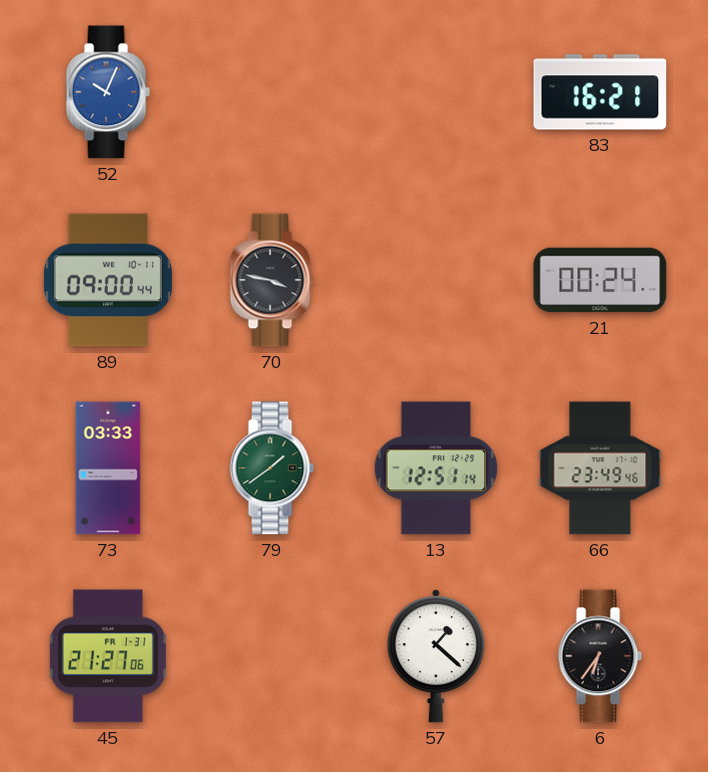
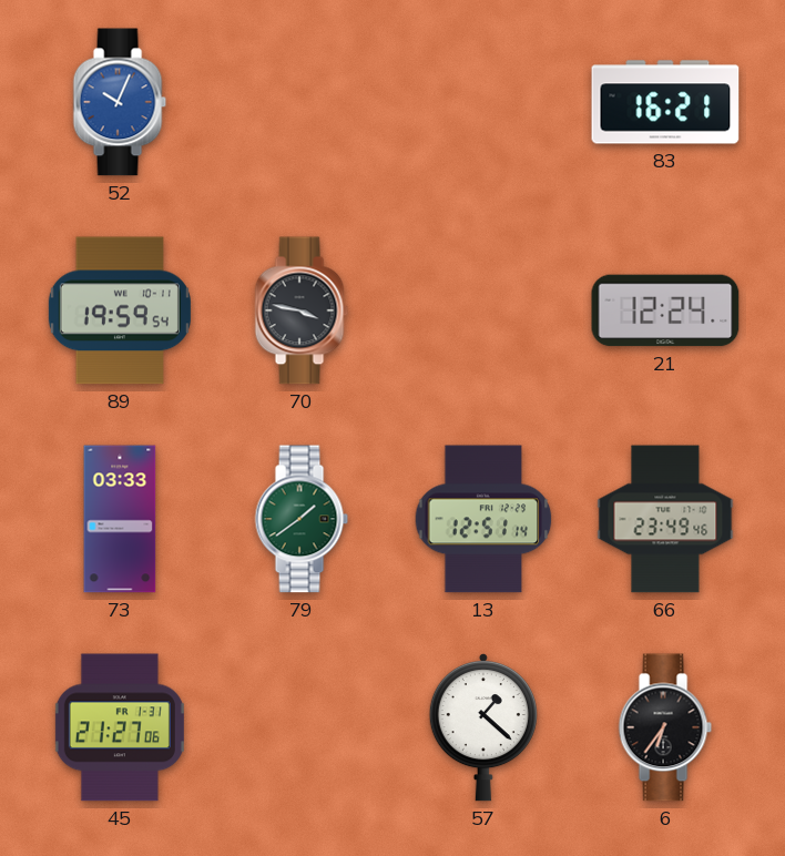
89: 09:00 -> 19:59 (120, 310)
21: 00:24 -> 12:24 (665, 310)
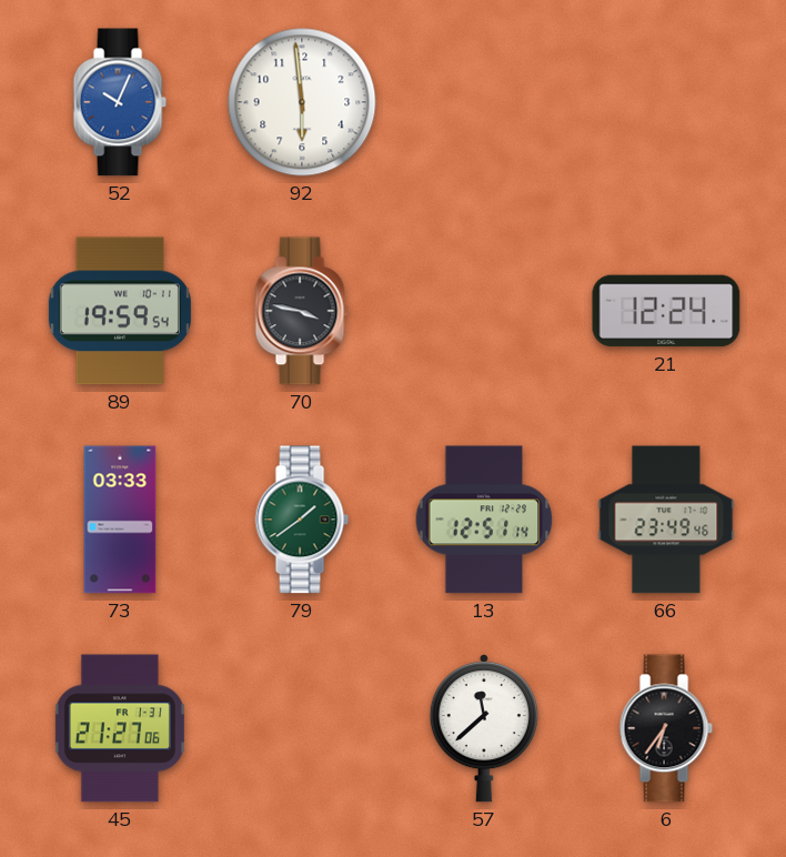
92: none -> 5:59 (302, 102)
83: 16:21 -> none (665, 102)
57: 1:22 -> 11:38 (484, 728)
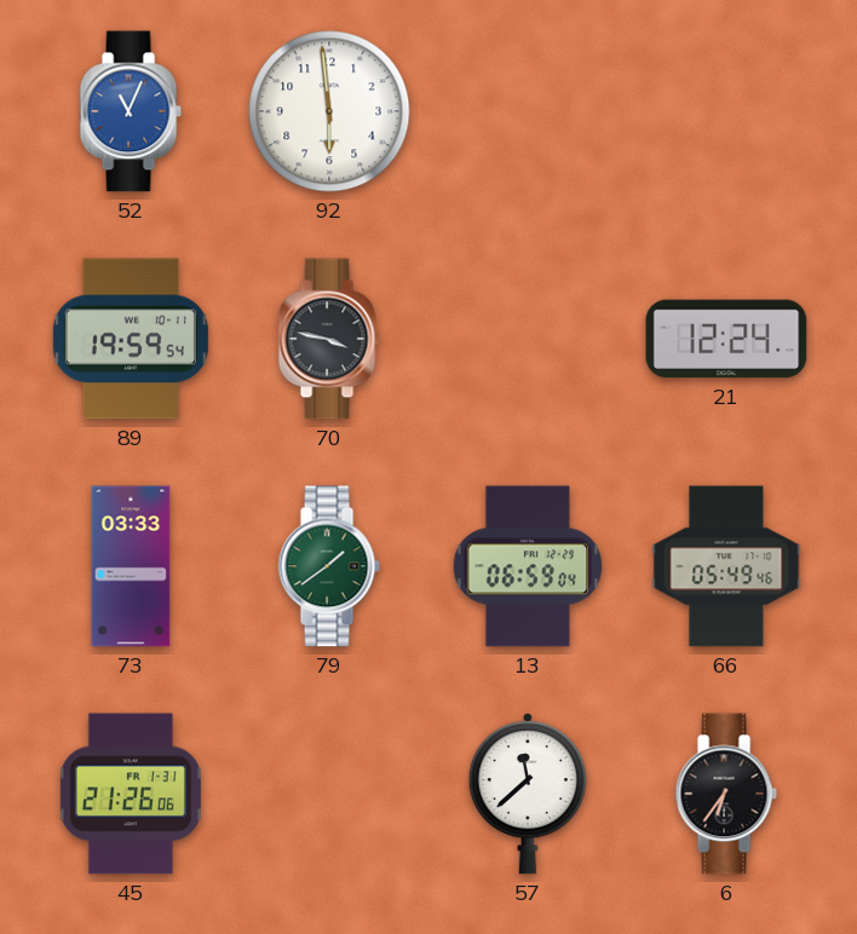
52: 10:04 -> 11:04 (131, 111)
13: 12:51 -> 06:59 (528, 566)
66: 23:49 -> 05:49 (726, 566)
45: 21:27 -> 21:26 (131, 794)
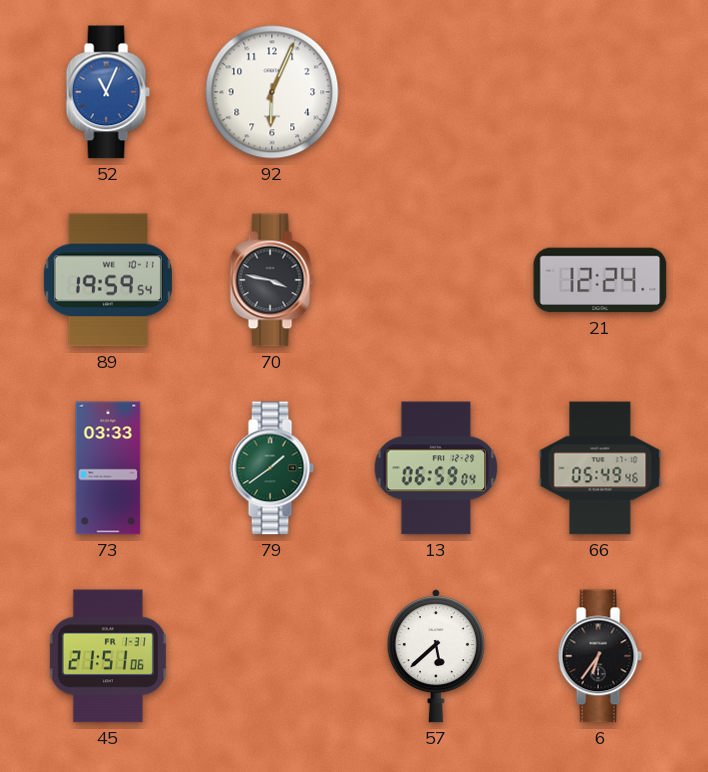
92: 5:59 -> 6:04 (272, 92)
45: 21:26 -> 21:51 (108, 656)
57: 11:38 -> 5:38 (436, 656)
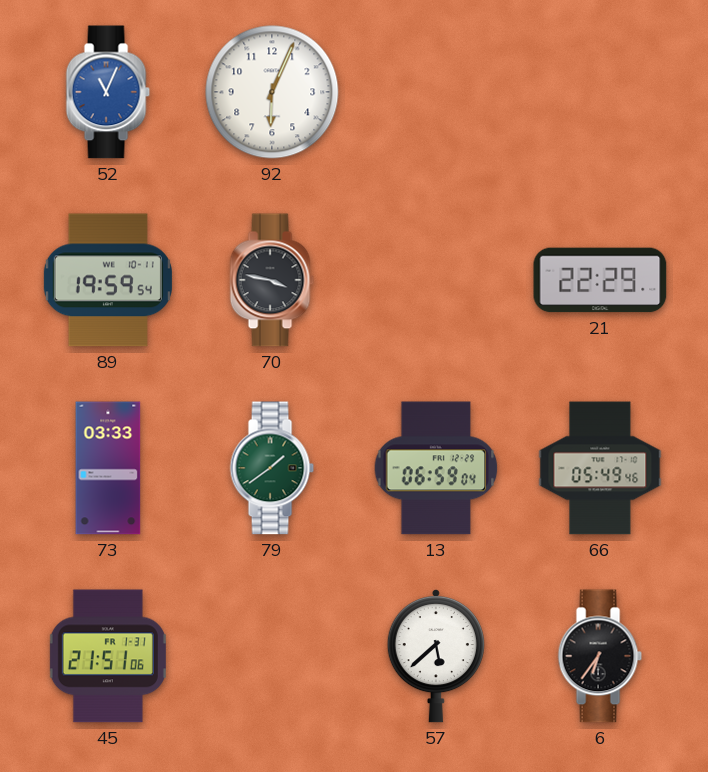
21: 12:24 -> 22:29 (600, 280)
